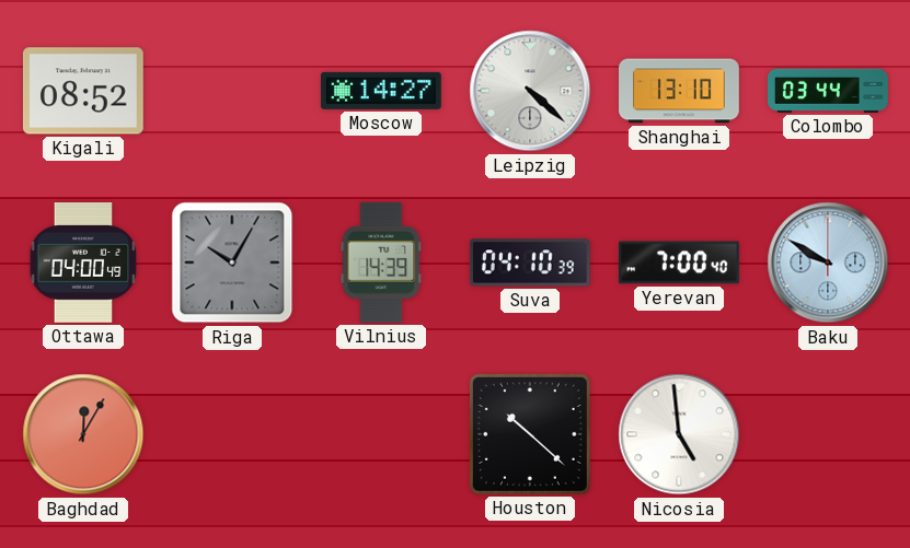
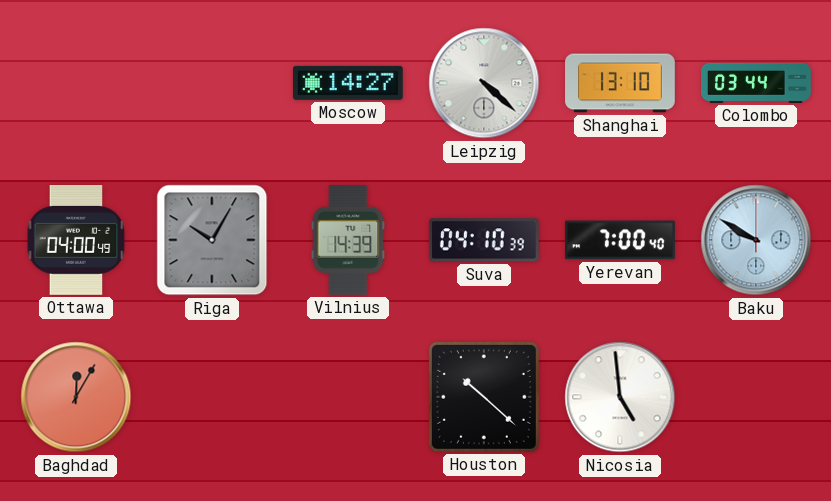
Kigali: 08:52 -> none (83, 91)
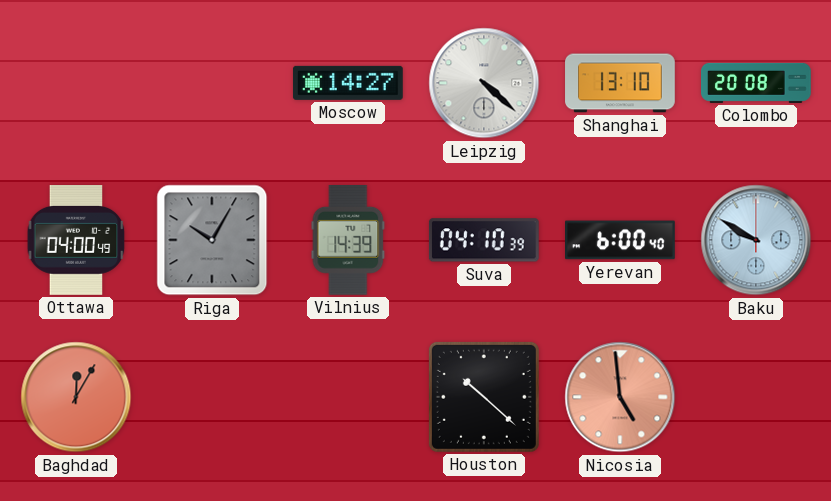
Colombo: 03:44 -> 20:08 (757, 83)
Yerevan: 7:00 -> 6:00 (621, 240)
Nicosia dial: white -> salmon (620, 397)
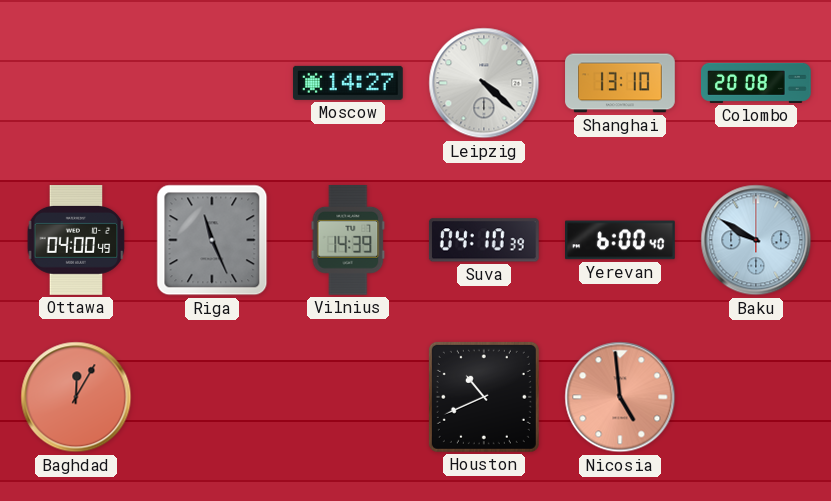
Riga: 10:05 -> 11:26 (212, 240)
Houston: 10:22 -> 10:41 (484, 397)
